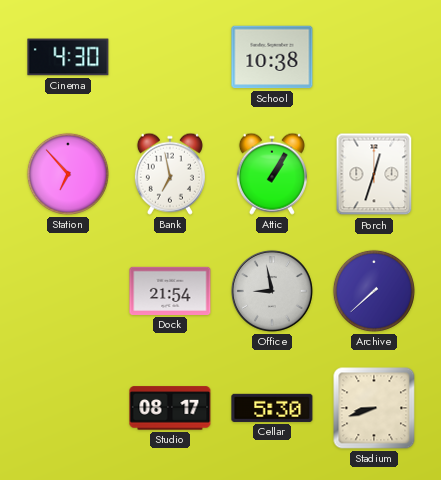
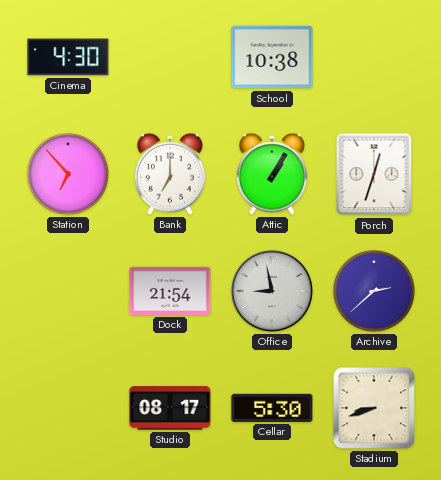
Bank: 6:58 -> 7:00 (170, 174)
Archive: 7:38 -> 2:38 (374, 291)
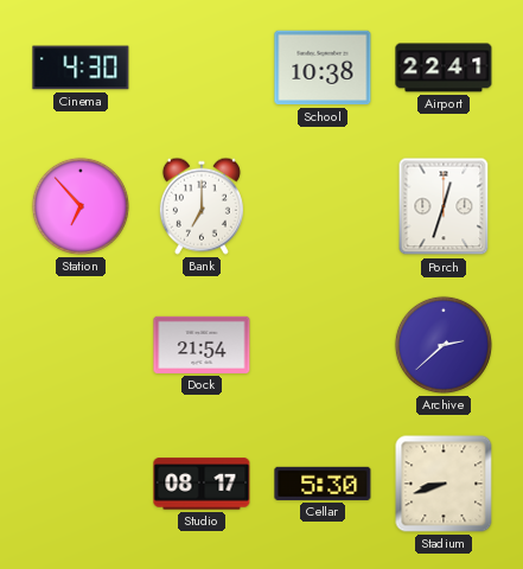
Airport: none -> 22:41 (444, 68)
Attic: 1:05 -> none (272, 174)
Office: 8:58 -> none (272, 291)
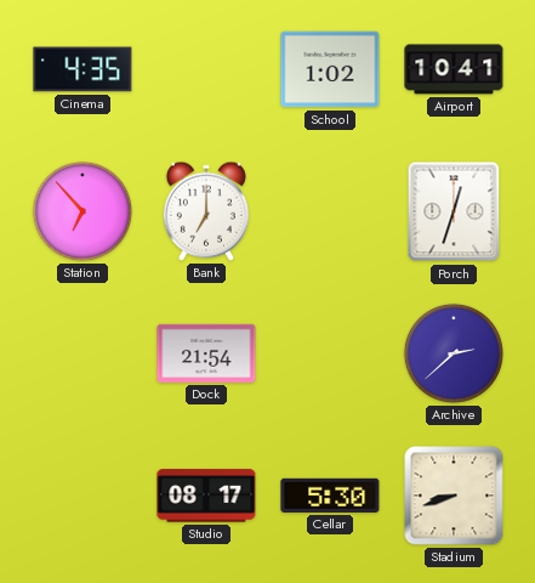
Cinema: 4:30 -> 4:35 (82, 69)
School: 10:38 -> 1:02 (330, 69)
Airport: 22:41 -> 10:41 (454, 69)
